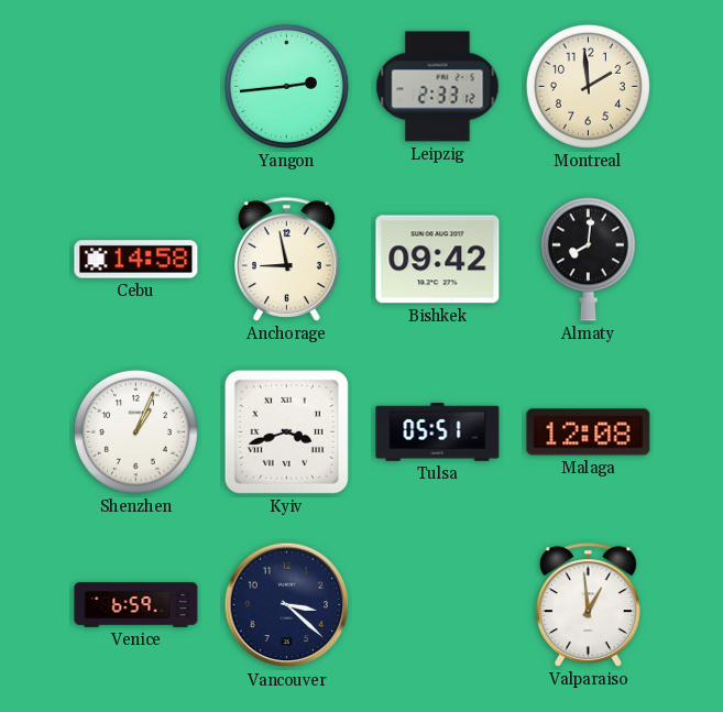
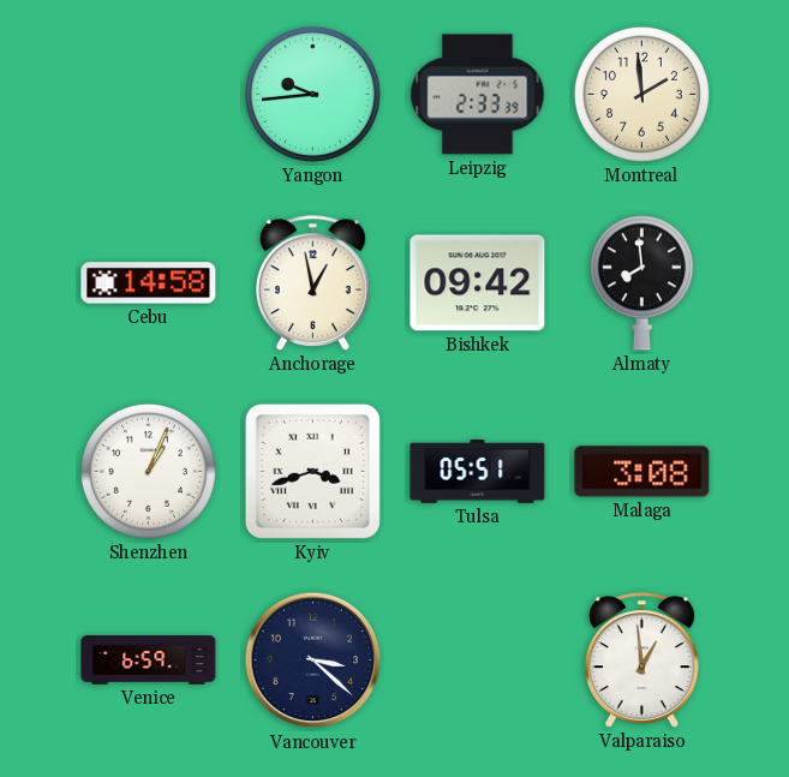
Yangon: 2:44 -> 9:44 (312, 94)
Leipzig: 2:33:12 -> 2:33:39 (478, 95)
Anchorage: 8:58 -> 12:58 (313, 283)
Almaty: 8:01 -> 7:59 (641, 282)
Malaga: 12:08 -> 3:08 (642, 472)
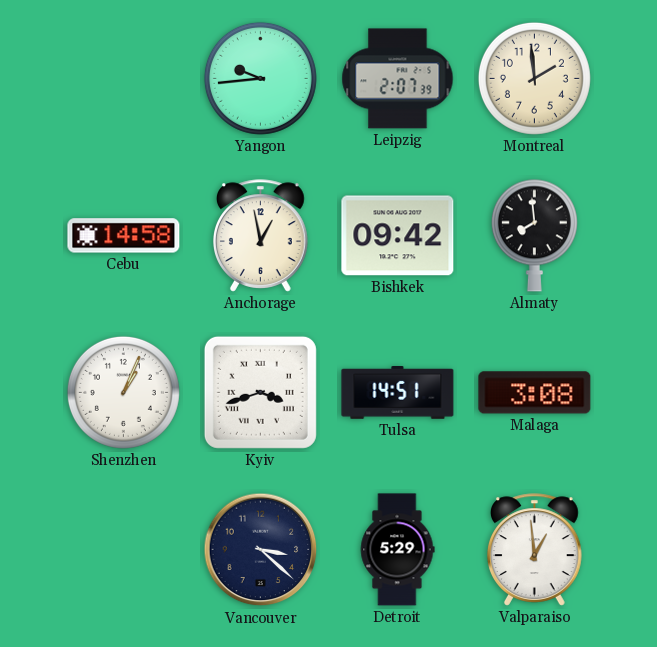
Leipzig: 2:33 -> 2:07 (398, 79)
Tulsa: 05:51 -> 14:51 (398, 393)
Venice: 6:59 -> none (149, 661)
Detroit: none -> 5:29 (397, 550)
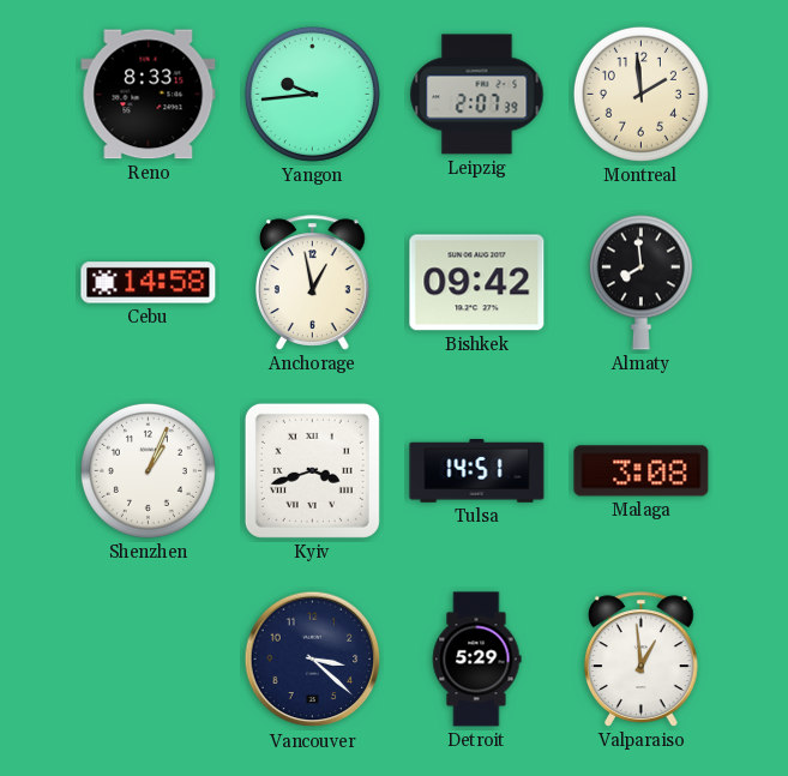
Reno: none -> 8:33 (149, 95)
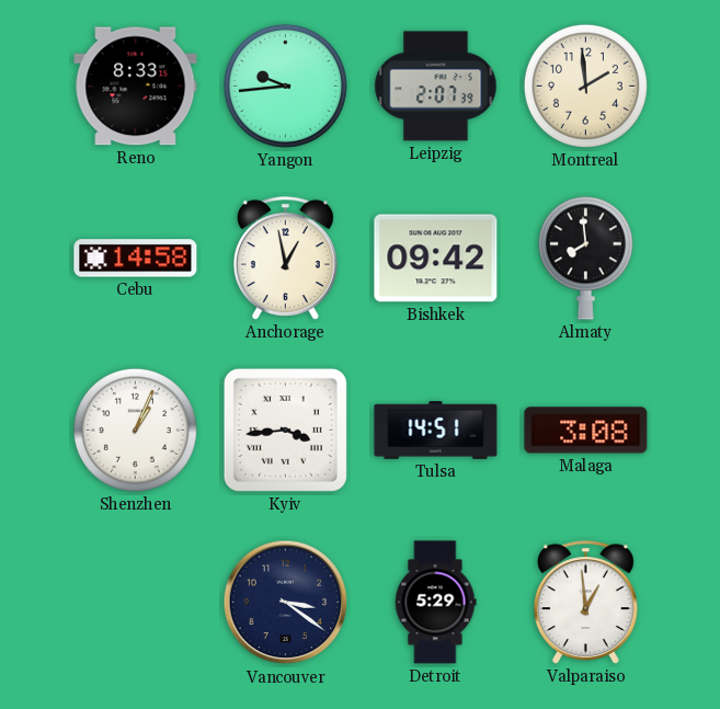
Kyiv: 3:42 -> 3:44 (285, 430)
Vancouver: 3:22 -> 3:21 (286, 603)
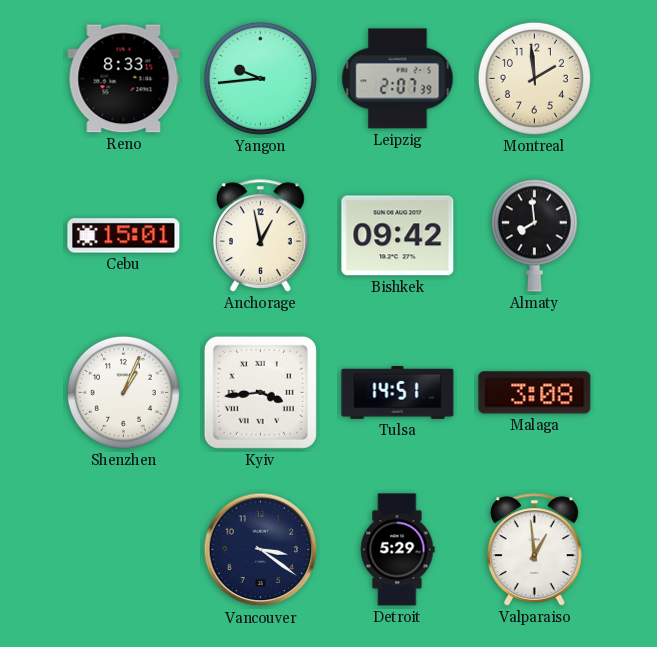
Cebu: 14:58 -> 15:01 (124, 236)
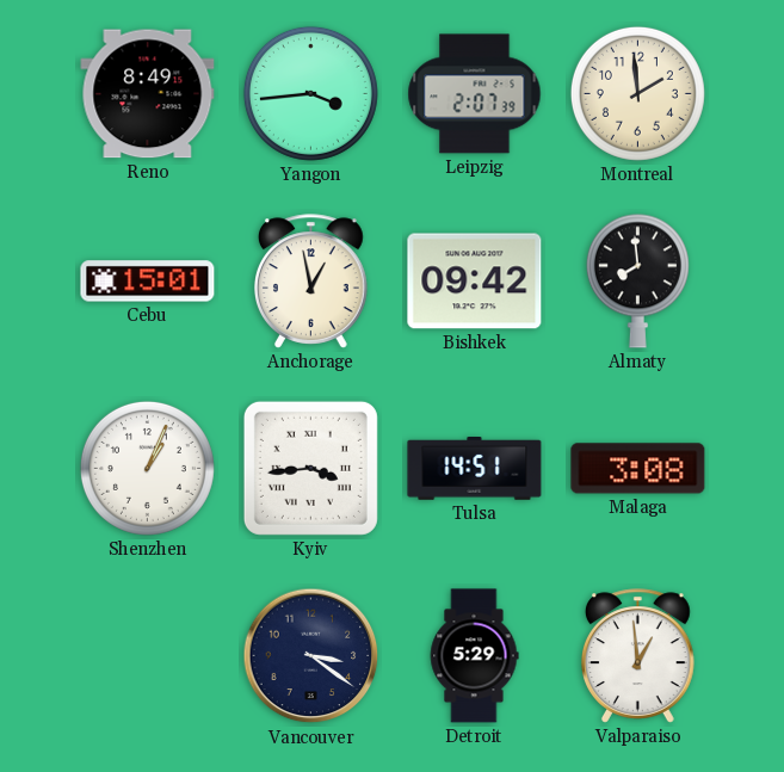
Reno: 8:33 -> 8:49 (148, 94)
Yangon: 9:44 -> 3:44 (310, 93)
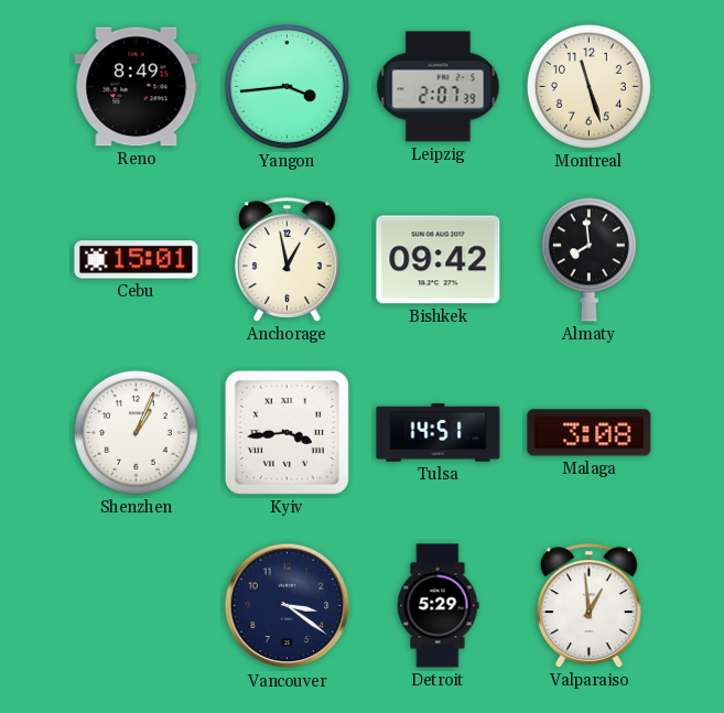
Montreal: 1:59 -> 11:27 (588, 86)
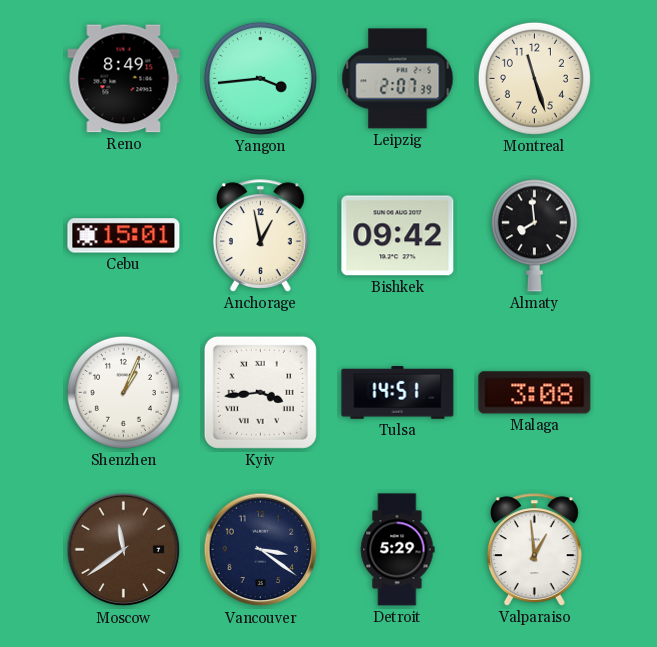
Moscow: none -> 11:39 (124, 550)
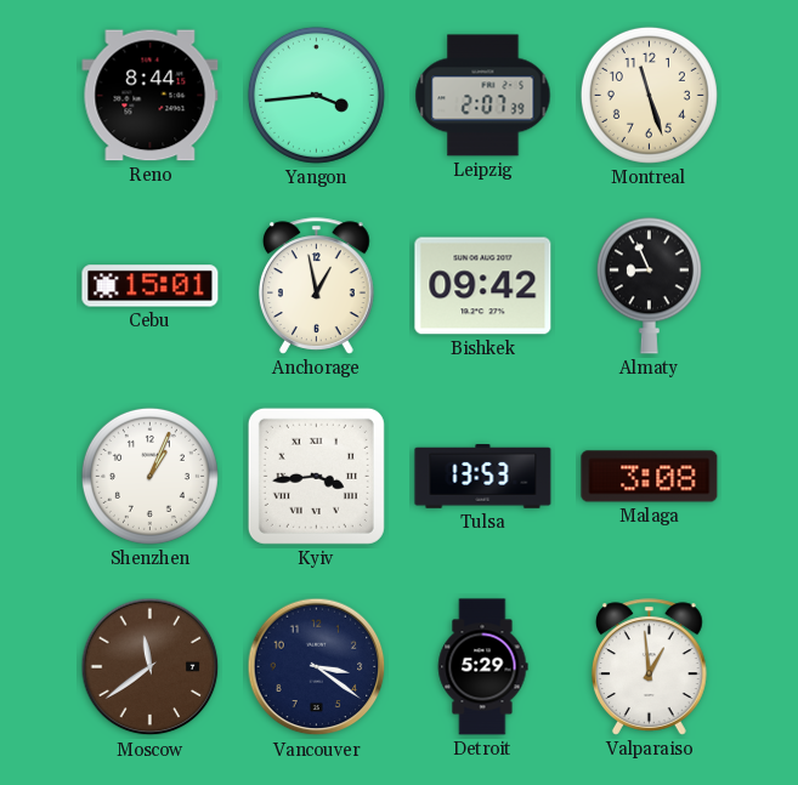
Reno: 8:49 -> 8:44 (151, 96)
Almaty: 7:59 -> 8:56 (649, 285)
Tulsa: 14:51 -> 13:53 (483, 477)
